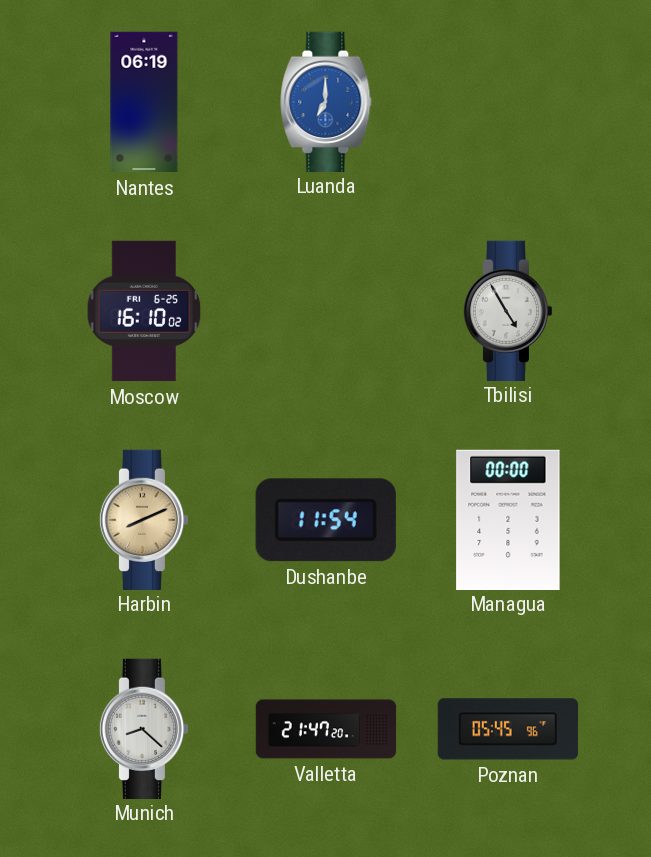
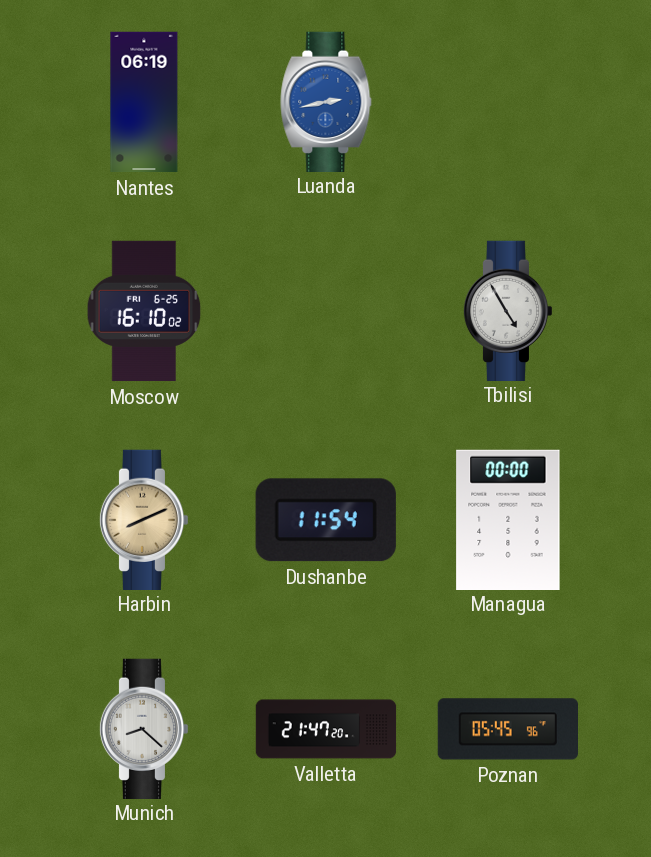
Luanda: 7:00 -> 2:43 (326, 101)
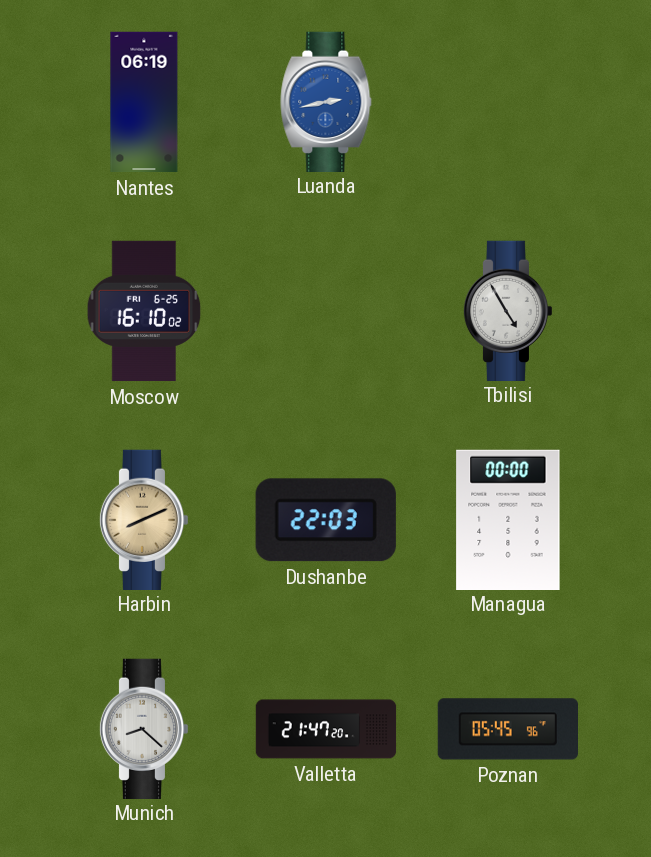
Dushanbe: 11:54 -> 22:03 (326, 520)
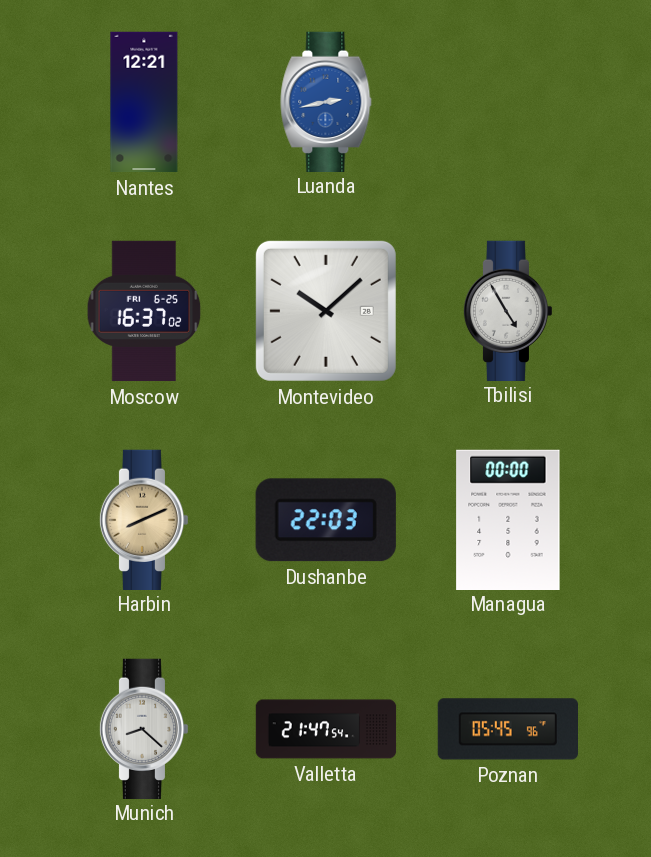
Nantes: 06:19 -> 12:21 (144, 102)
Moscow: 16:10 -> 16:37 (144, 311)
Montevideo: none -> 10:08 (326, 311)
Valletta: 21:47:20 -> 21:47:54 (326, 729)
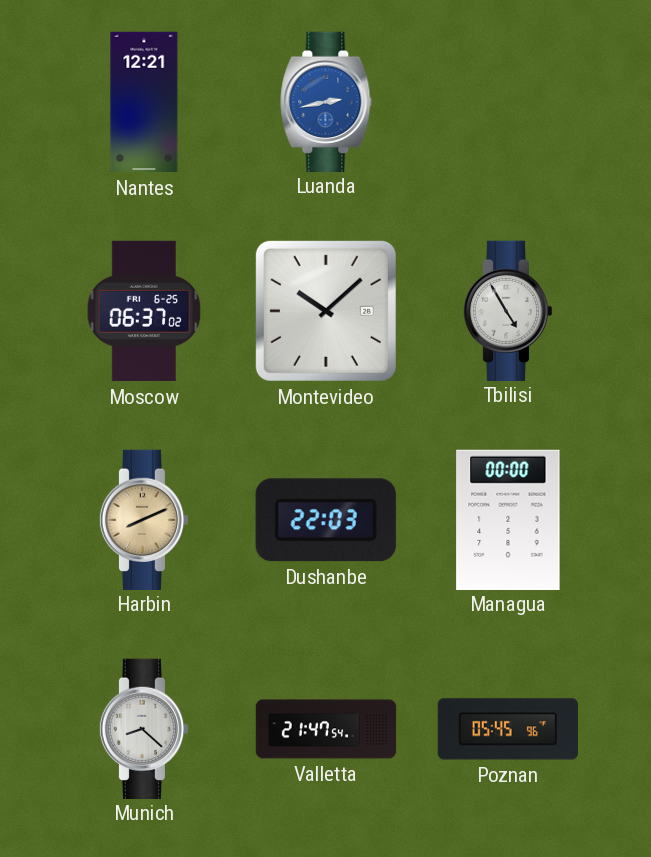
Moscow: 16:37 -> 06:37 (144, 311)
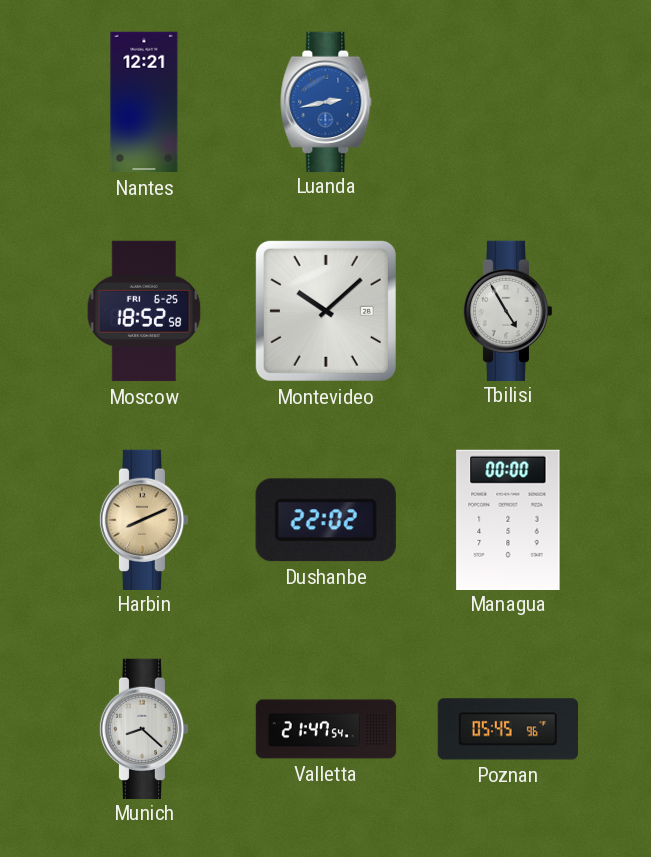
Moscow: 06:37 -> 18:52 (144, 311)
Dushanbe: 22:03 -> 22:02 (326, 520)
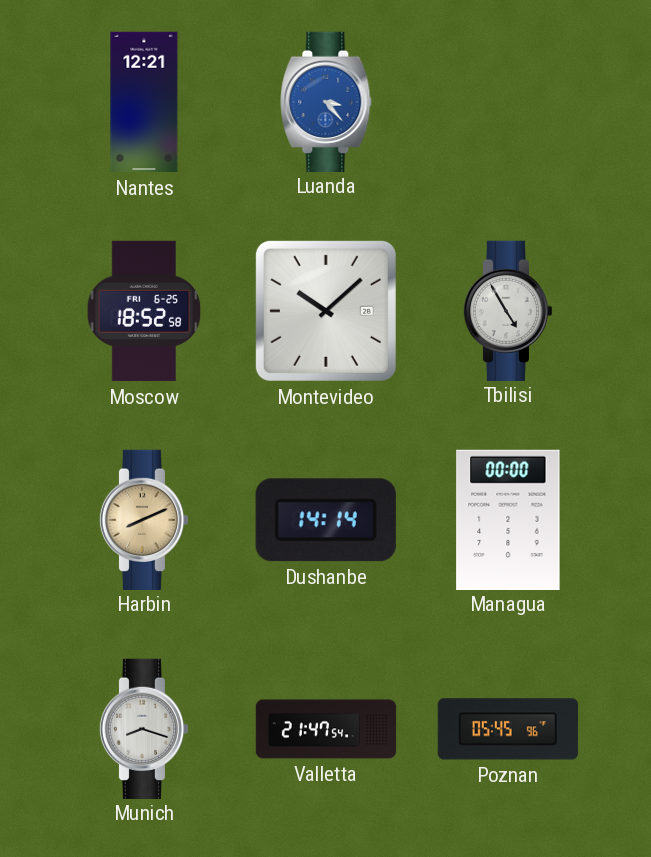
Luanda: 2:43 -> 3:23 (326, 101)
Dushanbe: 22:02 -> 14:14 (326, 520)
Munich: 8:22 -> 8:18 (144, 728)
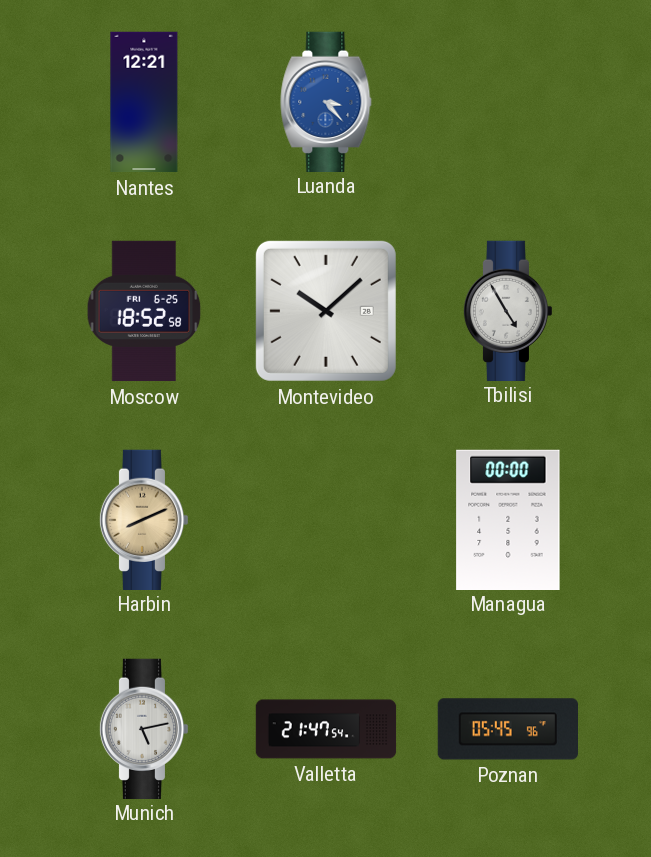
Dushanbe: 14:14 -> none (326, 520)
Munich: 8:18 -> 5:13 (144, 728)
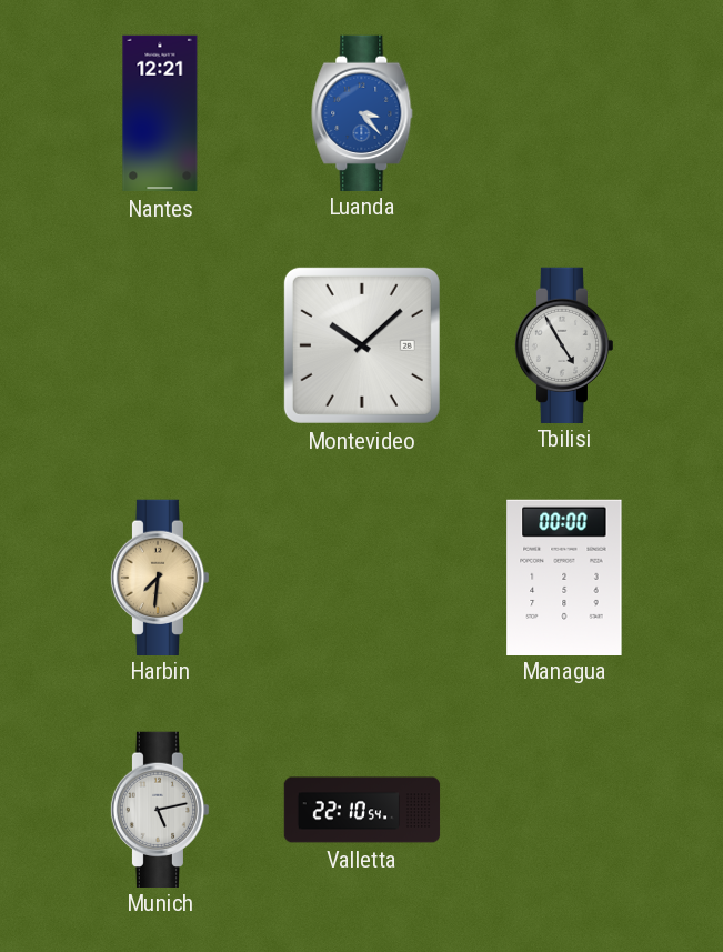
Moscow: 18:52 -> none (144, 311)
Harbin: 8:11 -> 7:31 (160, 577)
Valletta: 21:47 -> 22:10 (362, 810)
Poznan: 05:45 -> none (507, 729)
